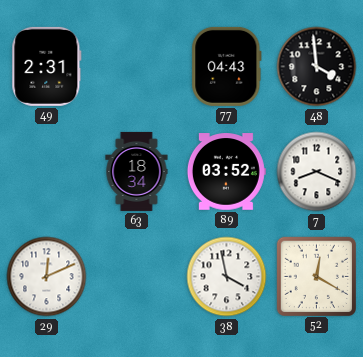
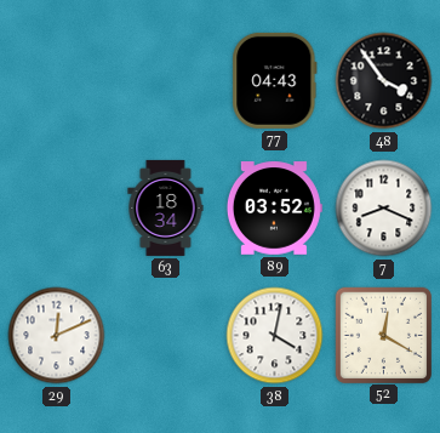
49: 2:31 -> none (47, 66)
48: 3:59 -> 3:54 (384, 81)
38: 3:58 -> 4:02 (275, 336)
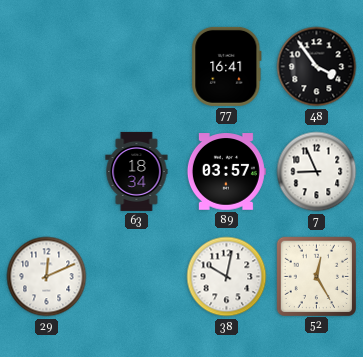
77: 04:43 -> 16:41 (227, 66)
89: 03:52 -> 03:57 (226, 172)
7: 8:19 -> 8:56 (317, 172)
38: 4:02 -> 10:02 (227, 277)
52: 12:20 -> 12:25 (316, 276)
